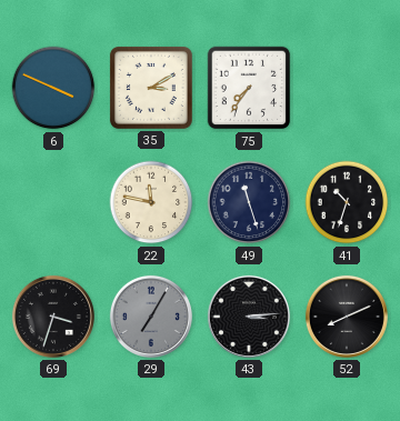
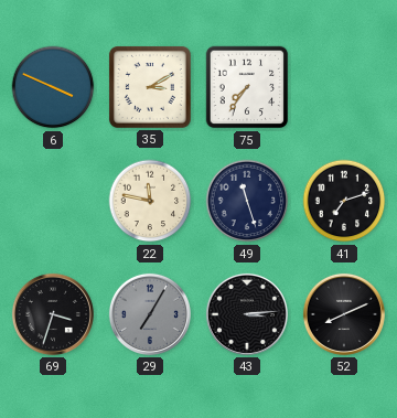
41: 10:33 -> 7:12 (344, 201)
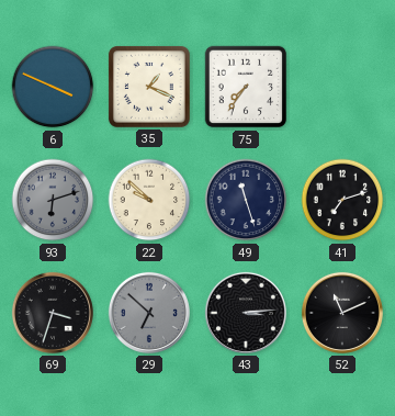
35: 3:10 -> 1:19 (149, 87)
93: none -> 6:12 (53, 200)
22: 11:47 -> 9:52 (149, 200)
29: 7:05 -> 6:52 (149, 313)
52: 8:11 -> 11:11 (342, 313)
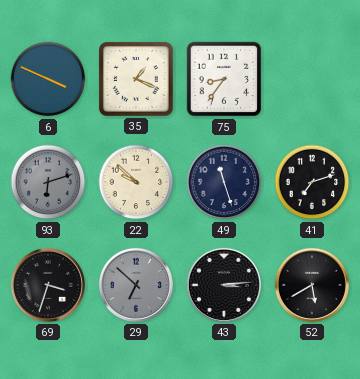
75: 7:36 -> 8:36 (224, 79)
52: 11:11 -> 5:40 (312, 285)
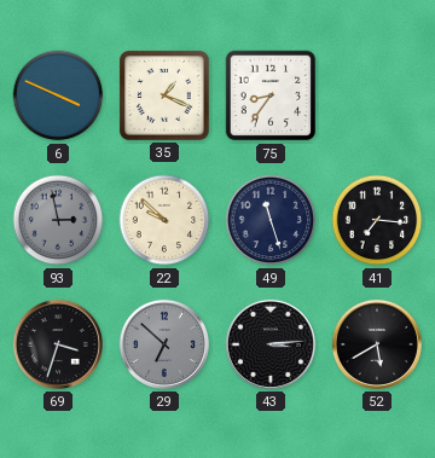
93: 6:12 -> 2:58 (58, 220)
41: 7:12 -> 7:16 (377, 220)
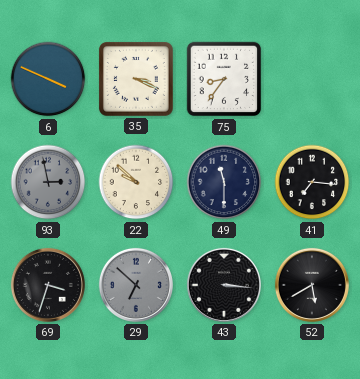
35: 1:19 -> 3:19 (136, 79)
49: 11:27 -> 11:30 (224, 182)
43: 3:14 -> 3:16 (224, 285)
